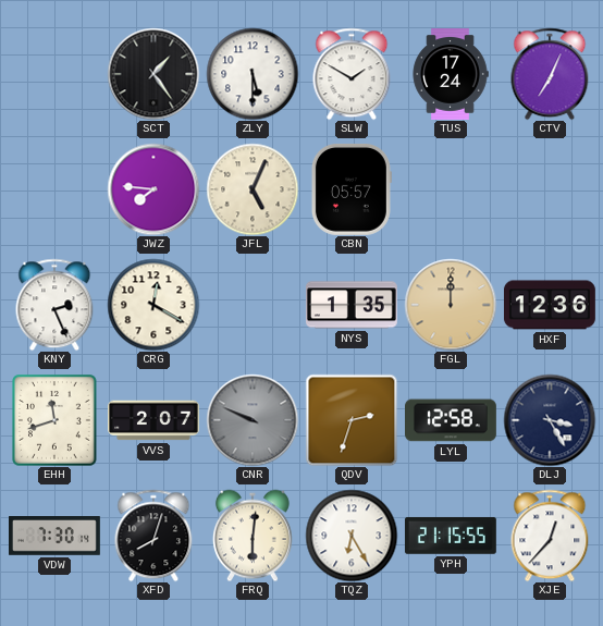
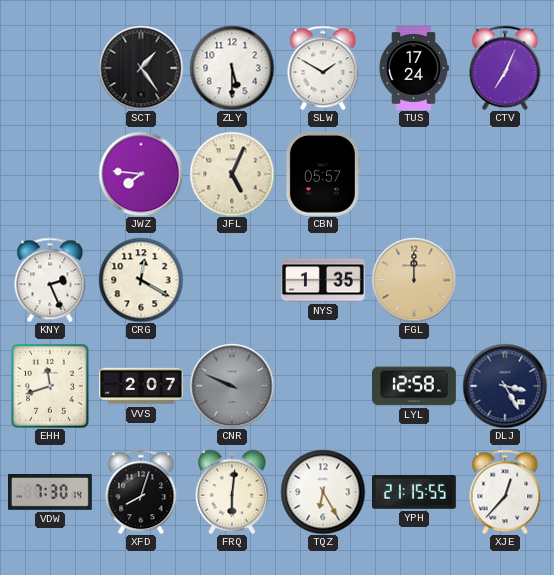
HXF: 12:36 -> none (550, 305)
QDV: 2:33 -> none (352, 420)
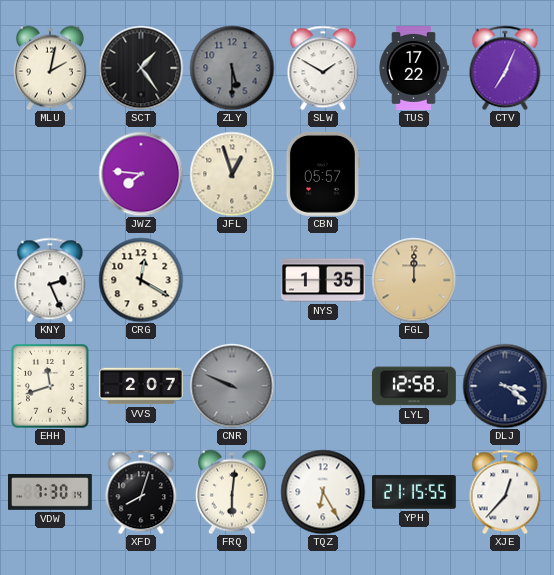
MLU: none -> 2:02 (50, 68)
ZLY dial: white -> grey (232, 68)
TUS: 17:24 -> 17:22 (414, 69)
JFL: 5:04 -> 12:57 (232, 174)
DLJ: 3:25 -> 3:21 (505, 386)
